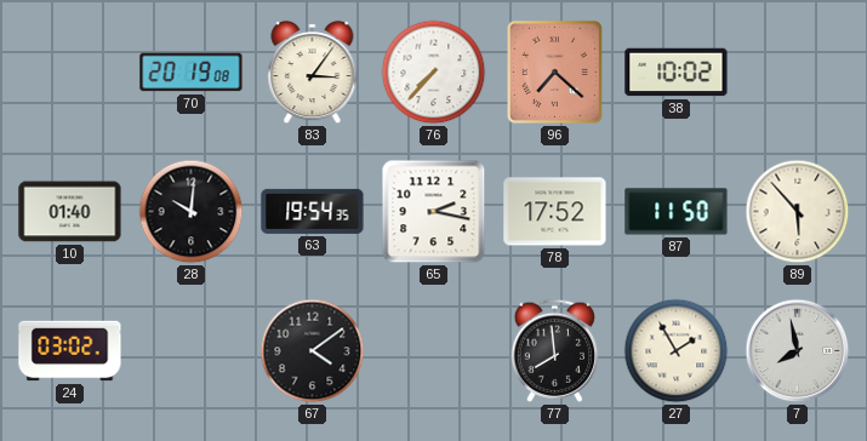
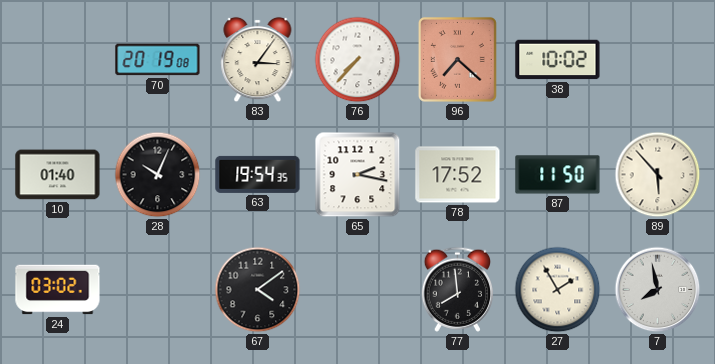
28: 10:01 -> 10:04 (158, 175)
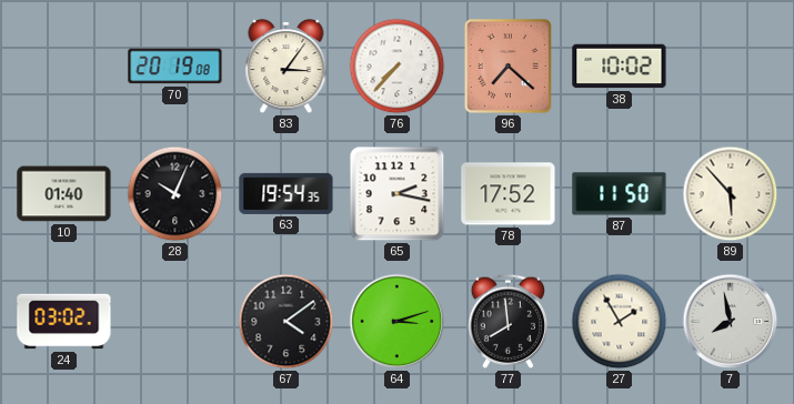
64: none -> 3:12 (398, 322)
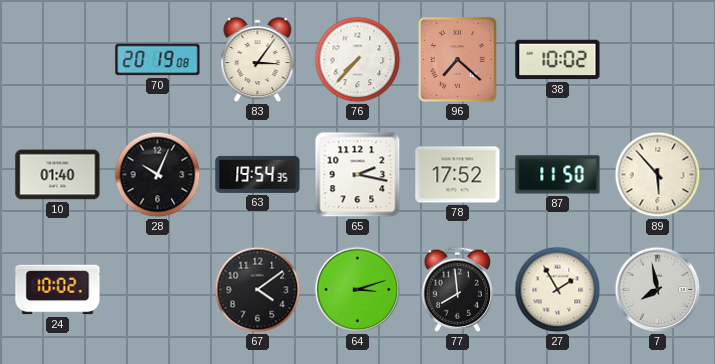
24: 03:02 -> 10:02 (58, 290)
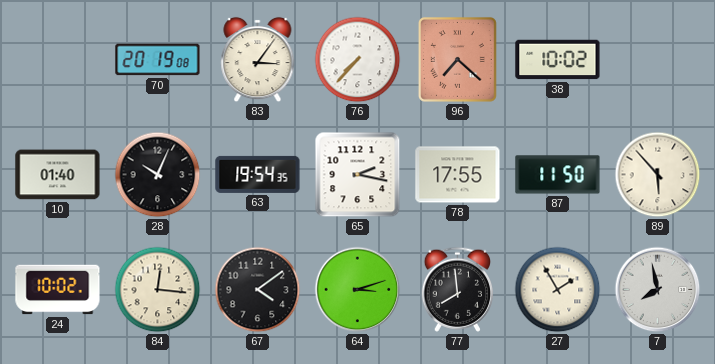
78: 17:52 -> 17:55 (458, 175)
84: none -> 12:16 (158, 290)
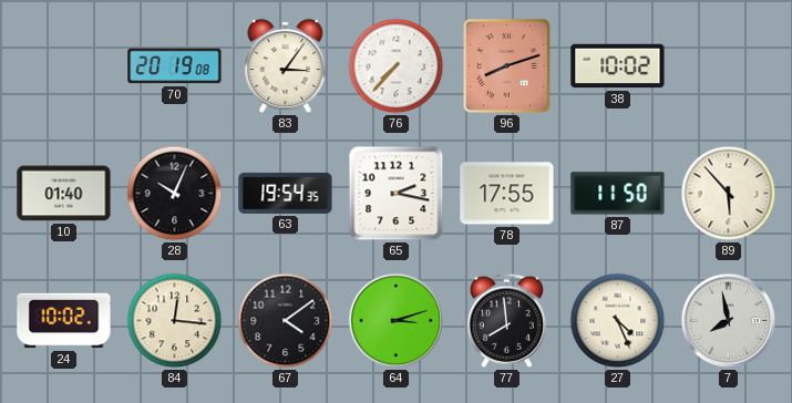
96: 7:22 -> 8:12 (506, 66)
27: 1:55 -> 4:26 (618, 321)
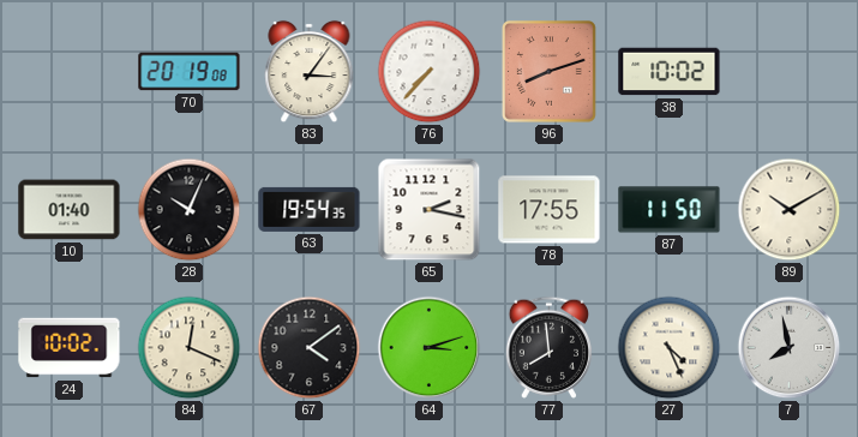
89: 5:53 -> 10:10 (790, 210)
84: 12:16 -> 12:19 (190, 348)
